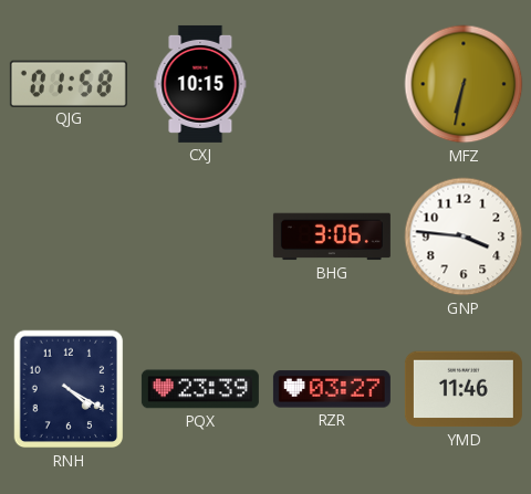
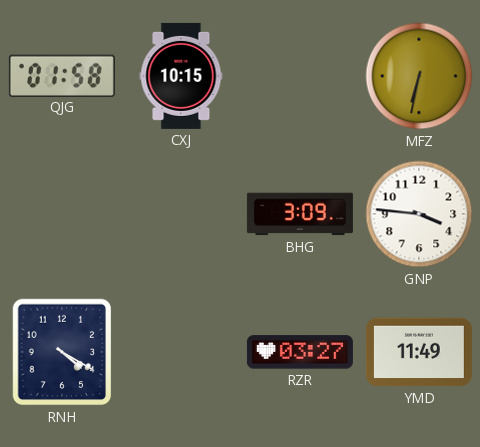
BHG: 3:06 -> 3:09 (300, 214)
PQX: 23:39 -> none (200, 389)
YMD: 11:46 -> 11:49 (419, 352)
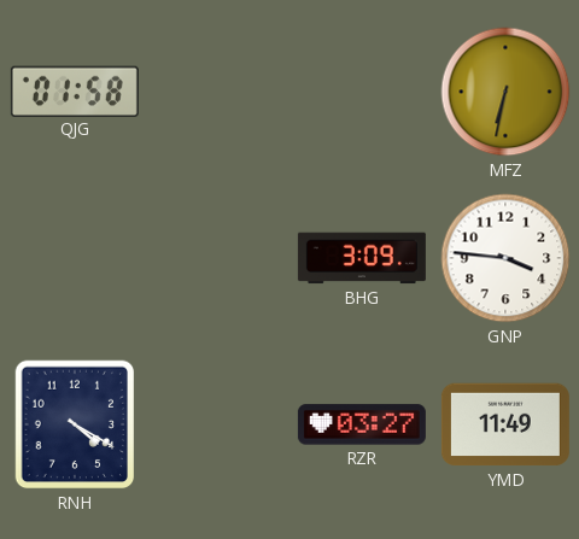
CXJ: 10:15 -> none (181, 76)
